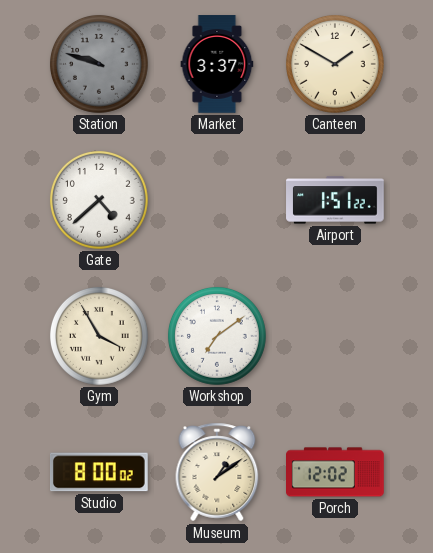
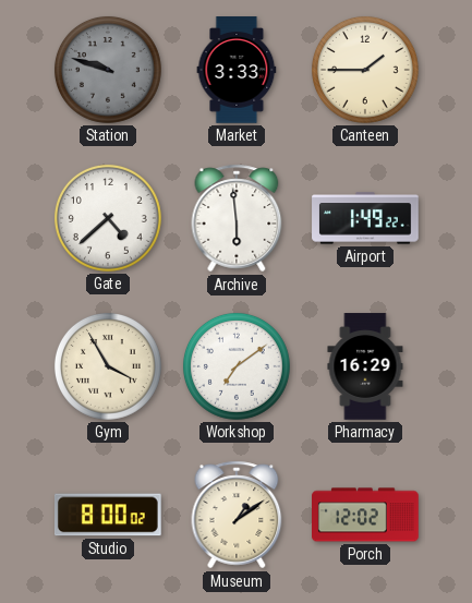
Market: 3:37 -> 3:33 (237, 70)
Canteen: 1:50 -> 1:45 (365, 70)
Archive: none -> 5:59 (237, 218)
Airport: 1:51 -> 1:49 (365, 218)
Pharmacy: none -> 16:29 (365, 366)
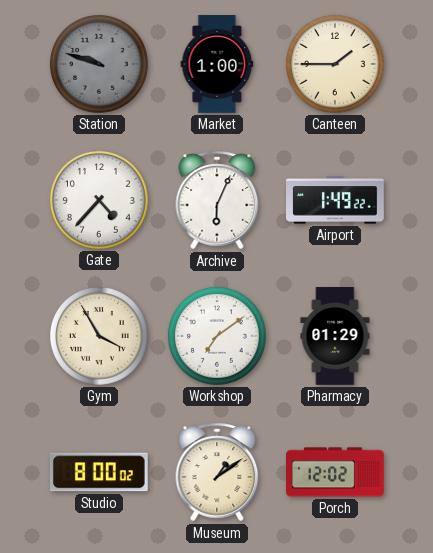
Market: 3:33 -> 1:00 (217, 64)
Gate: 4:38 -> 4:37 (99, 200)
Archive: 5:59 -> 6:04 (217, 200)
Pharmacy: 16:29 -> 01:29 (335, 336)
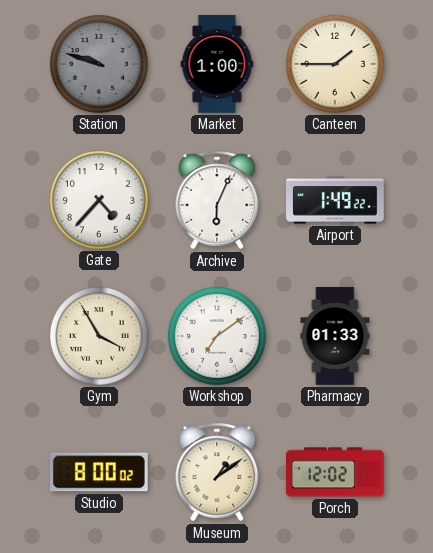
Pharmacy: 01:29 -> 01:33 (335, 336)
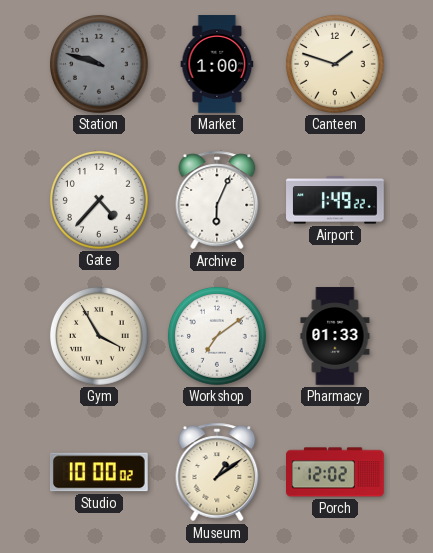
Canteen: 1:45 -> 1:48 (335, 64)
Studio: 8:00 -> 10:00 (100, 472)
